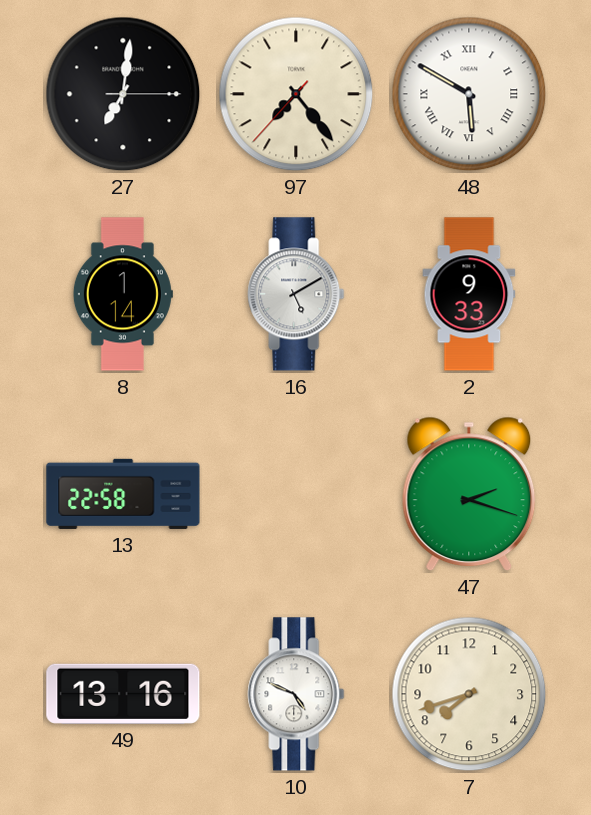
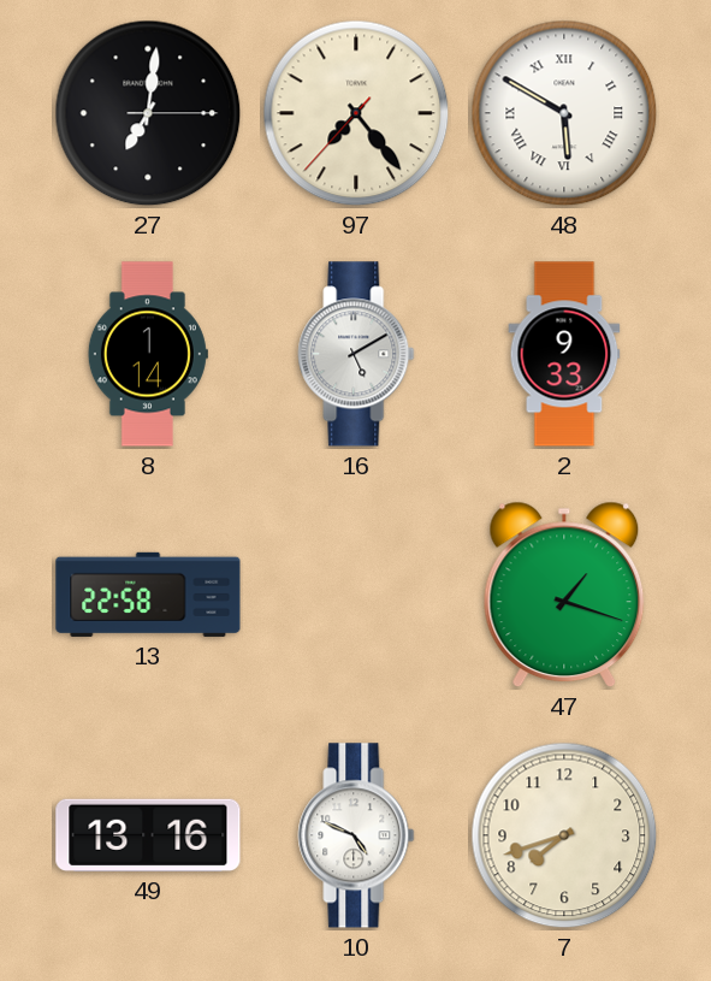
47: 2:18 -> 1:18 (564, 595)
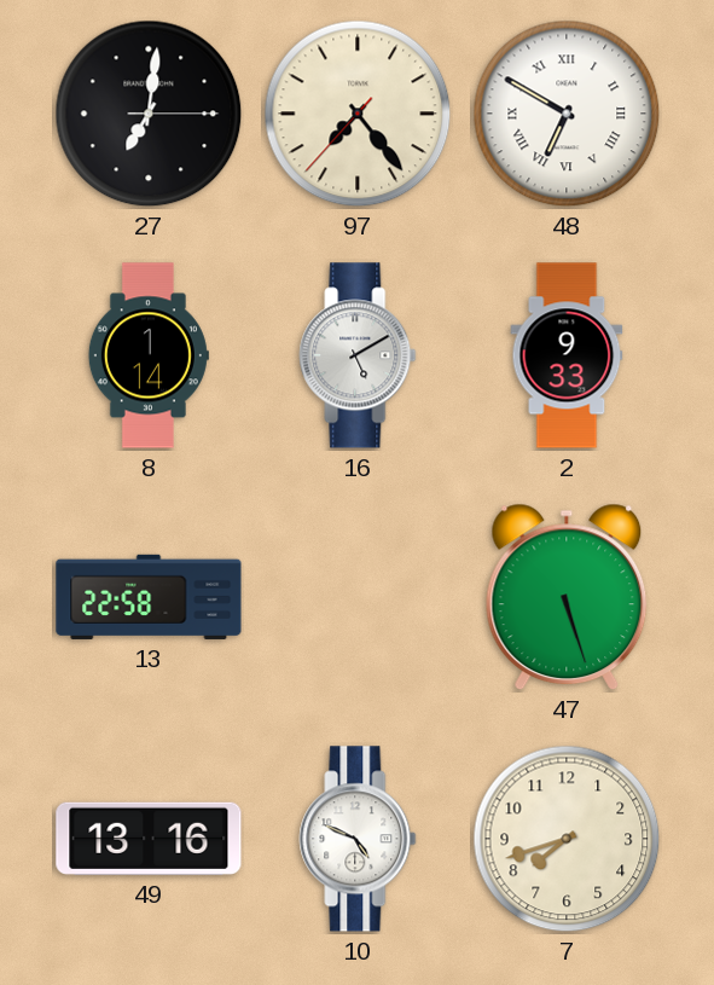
48: 5:50 -> 6:50 (567, 114)
47: 1:18 -> 5:27 (567, 597)
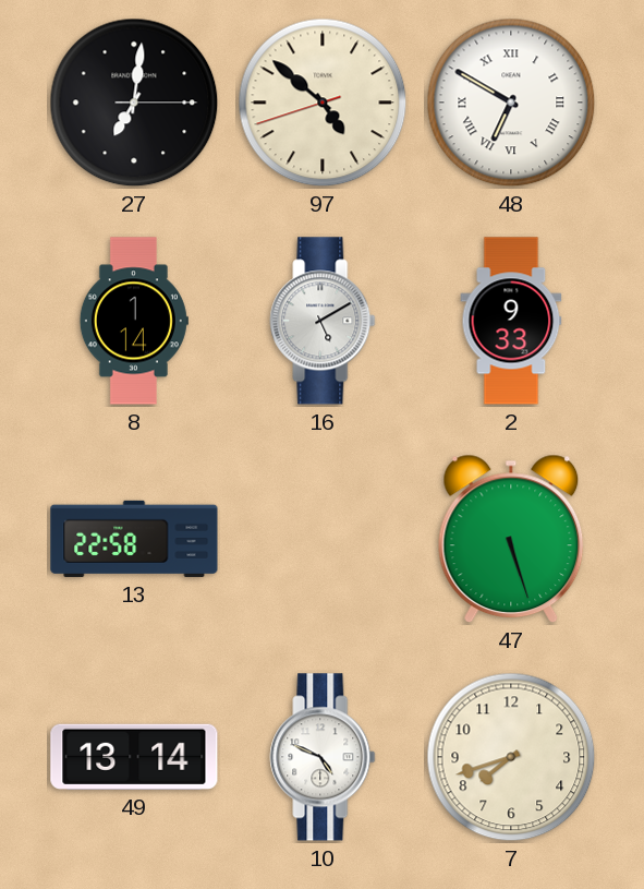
97: 7:23 -> 4:51 (323, 103)
49: 13:16 -> 13:14 (134, 757)
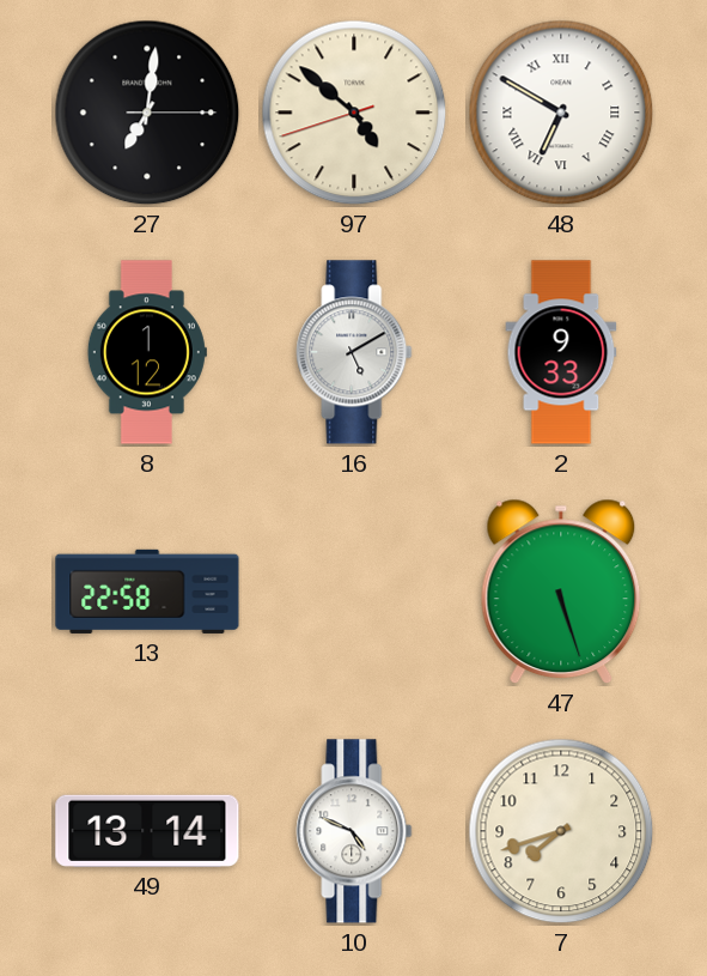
8: 1:14 -> 1:12 (147, 352)
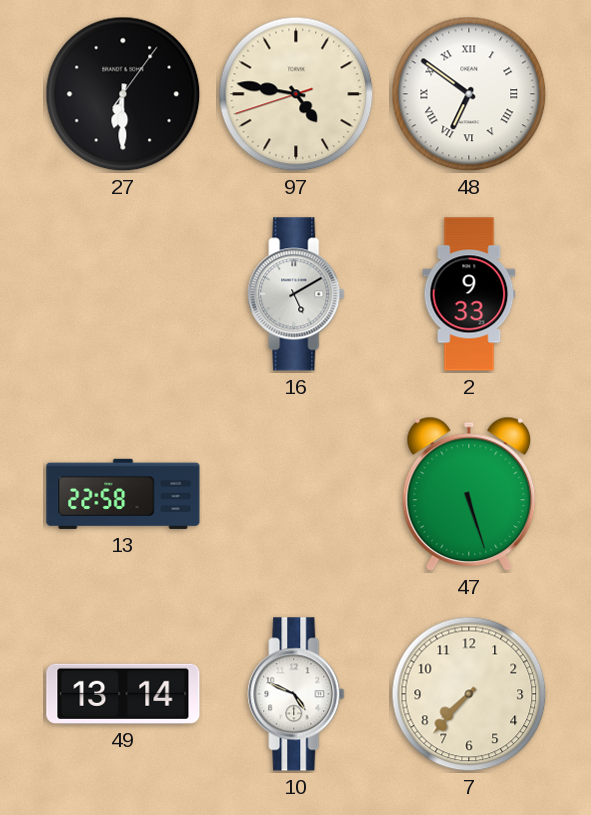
27: 7:01 -> 6:30 (123, 94)
97: 4:51 -> 4:46 (296, 94)
48: 6:50 -> 6:51 (469, 94)
8: 1:12 -> none (147, 352)
7: 7:42 -> 7:37 (469, 694)
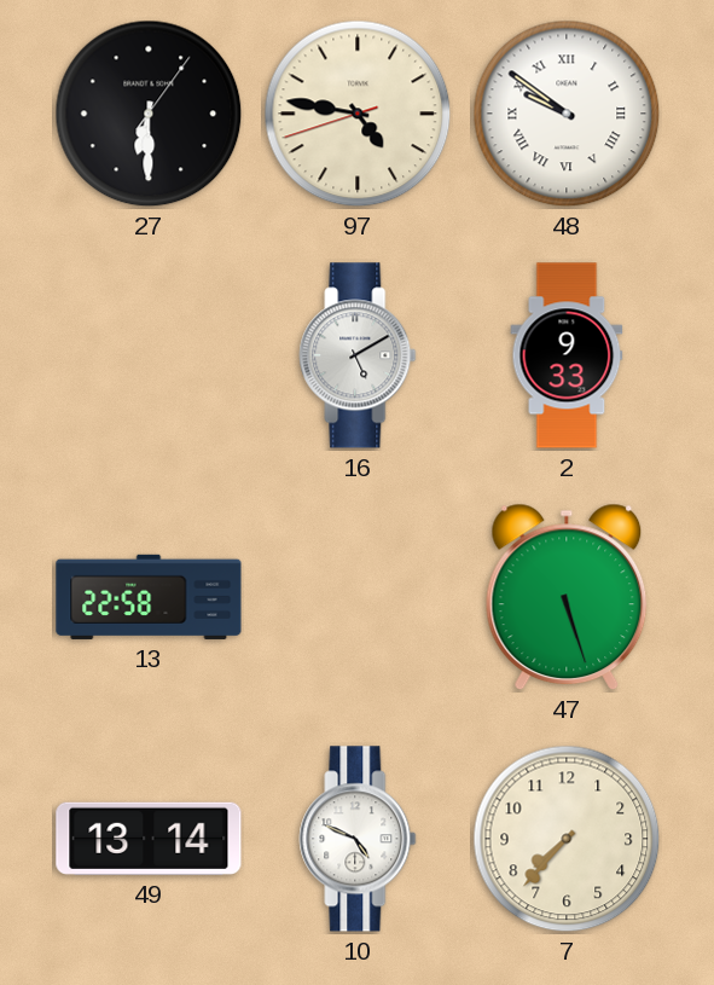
48: 6:51 -> 9:51 (567, 114)
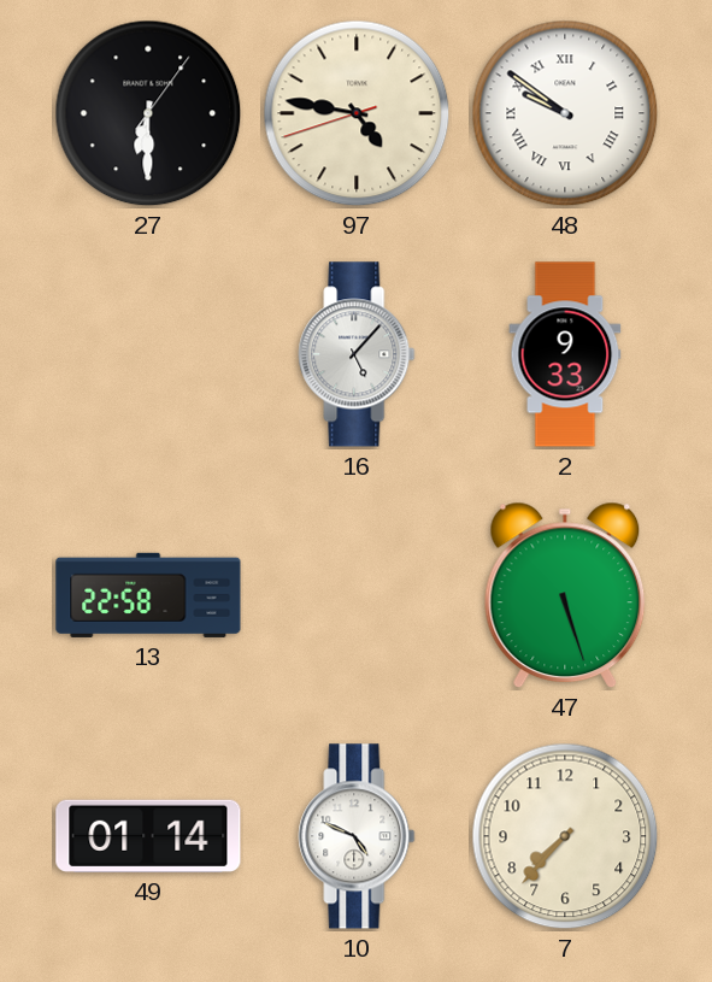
16: 5:10 -> 5:07 (357, 354)
49: 13:14 -> 01:14 (148, 836)
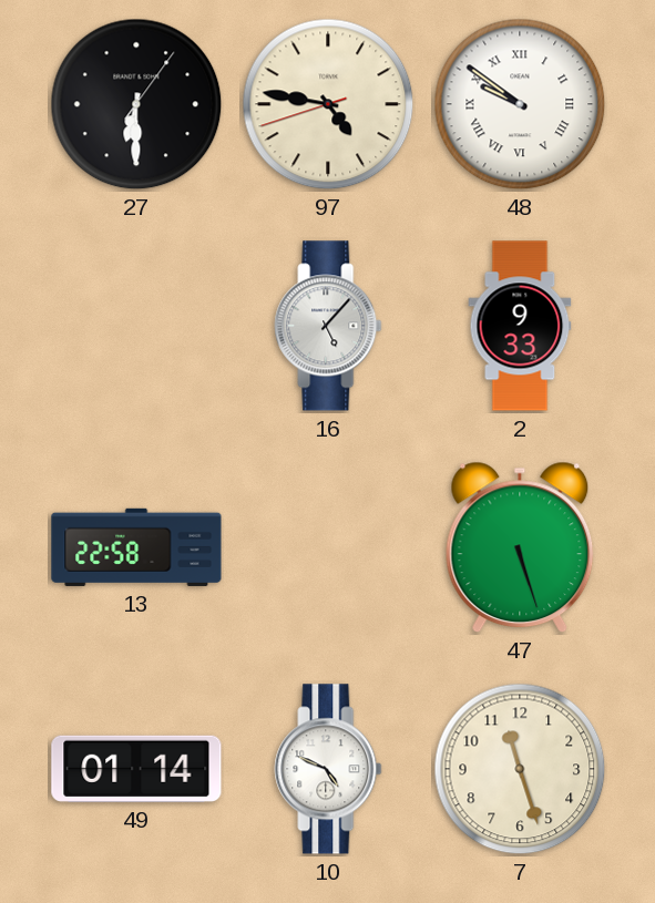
7: 7:37 -> 11:27 (520, 769)
